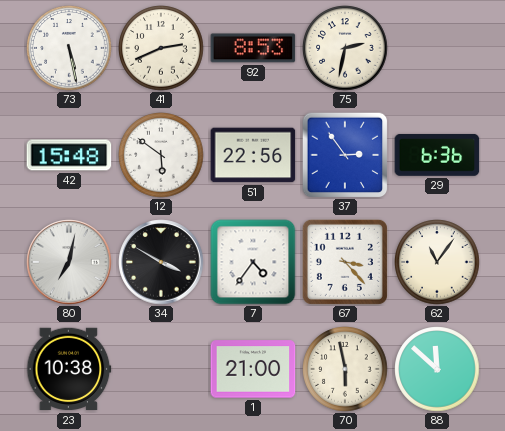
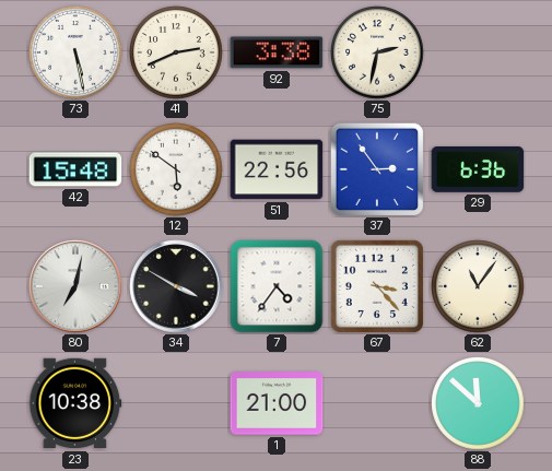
92: 8:53 -> 3:38 (277, 52)
70: 5:58 -> none (345, 369)
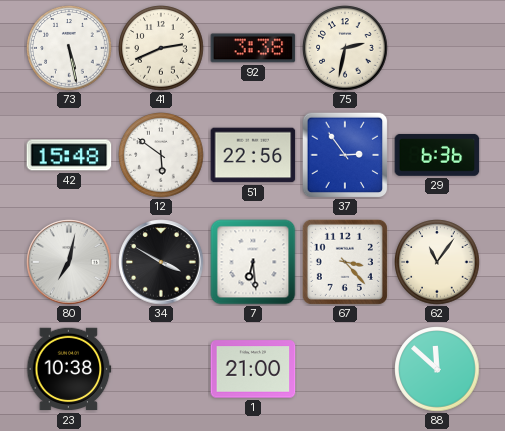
7: 4:36 -> 6:29 (253, 262)
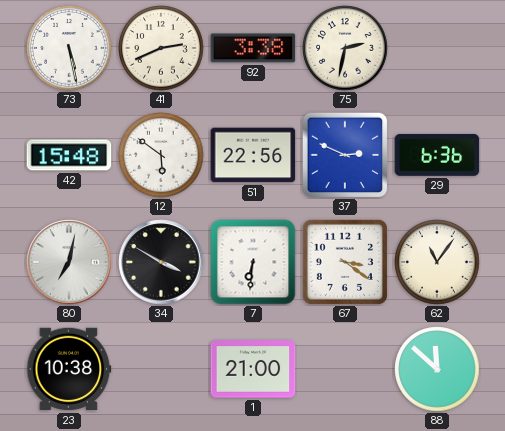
37: 2:54 -> 2:49 (345, 155)
7: 6:29 -> 6:31 (253, 262)
67: 3:23 -> 3:21 (345, 262)
